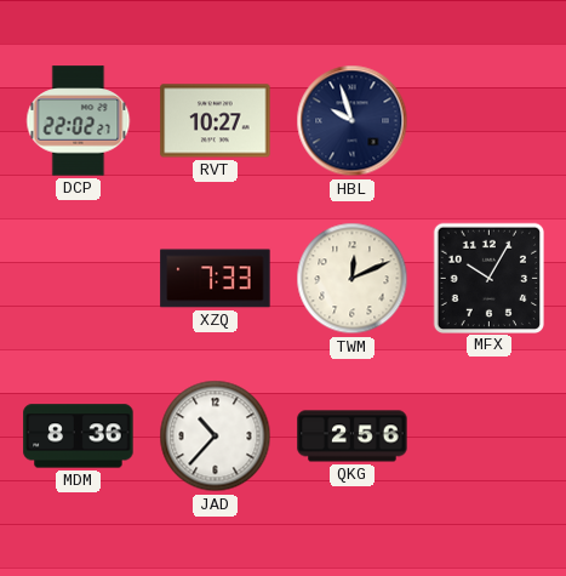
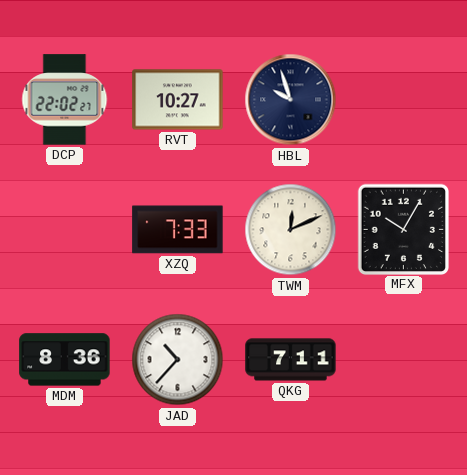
QKG: 2:56 -> 7:11 (291, 360)
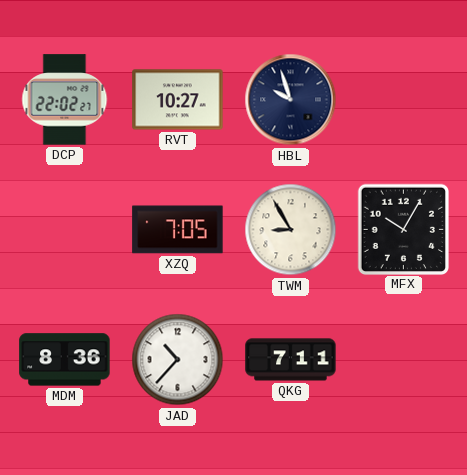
XZQ: 7:33 -> 7:05 (178, 230)
TWM: 12:11 -> 8:55 (291, 230)
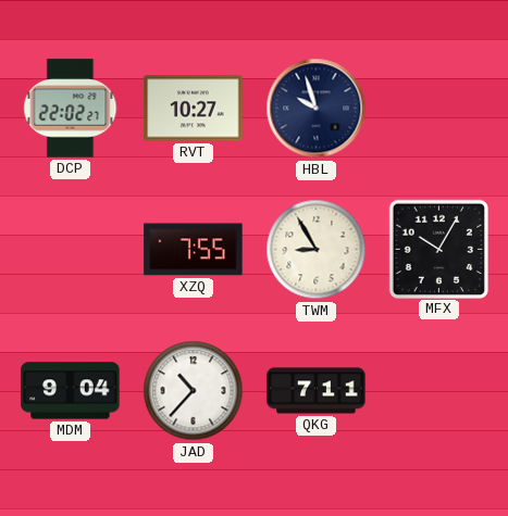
XZQ: 7:05 -> 7:55 (194, 250)
MDM: 8:36 -> 9:04 (71, 391)
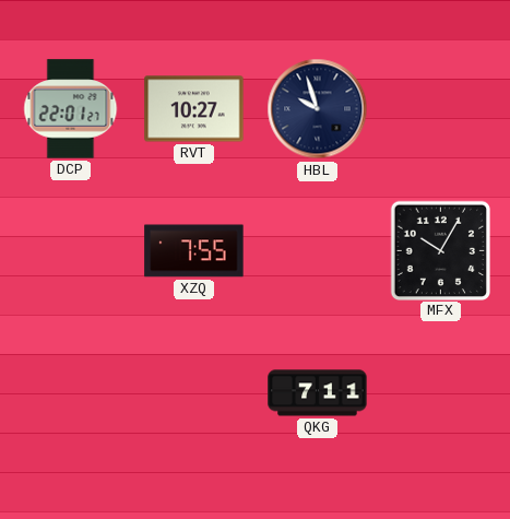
DCP: 22:02 -> 22:01 (71, 109)
TWM: 8:55 -> none (317, 250)
MDM: 9:04 -> none (71, 391)
JAD: 10:37 -> none (194, 391)
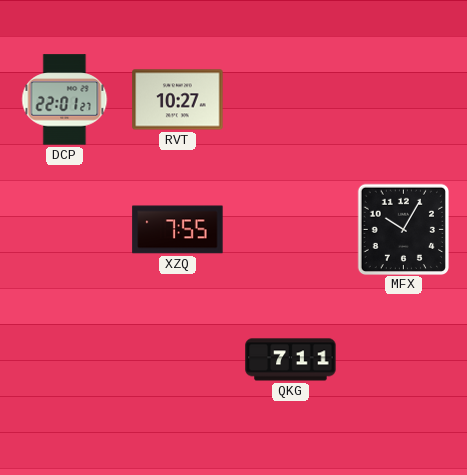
HBL: 9:57 -> none (318, 109)
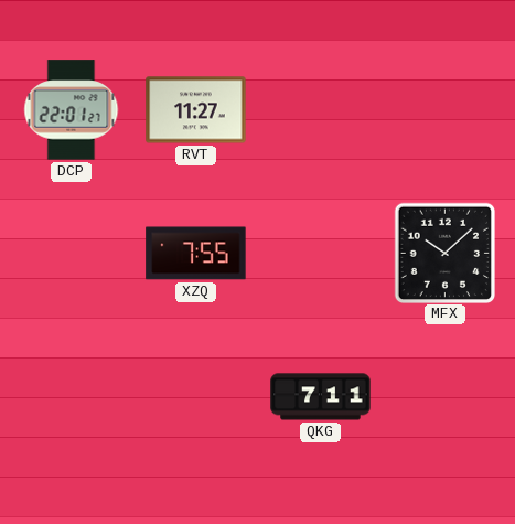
RVT: 10:27 -> 11:27 (196, 110)
MFX: 10:05 -> 10:08 (444, 253)
